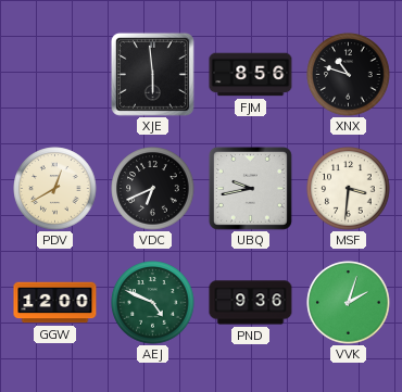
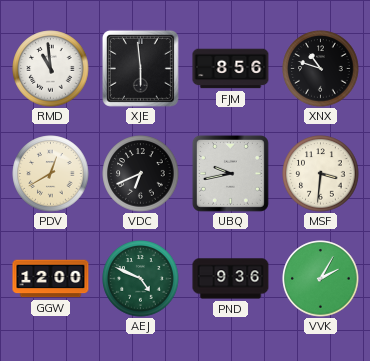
RMD: none -> 10:59 (51, 69)
VVK: 2:03 -> 2:05 (321, 279)
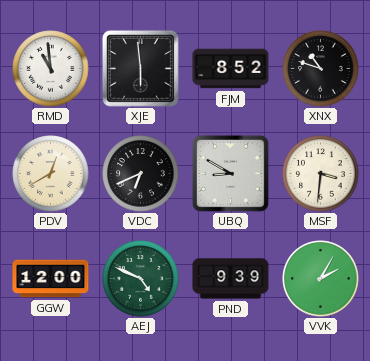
FJM: 8:56 -> 8:52 (231, 69)
UBQ: 9:43 -> 8:50 (230, 173)
PND: 9:36 -> 9:39 (231, 279)
